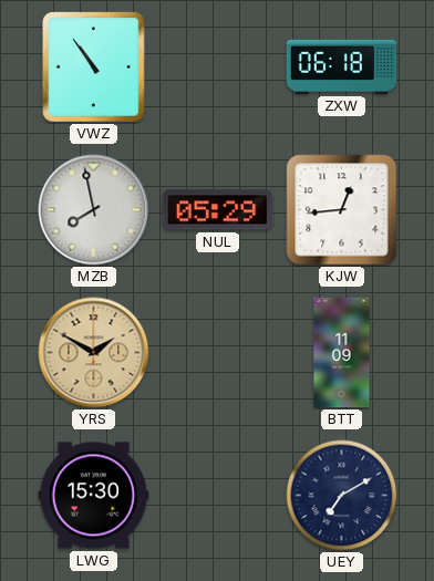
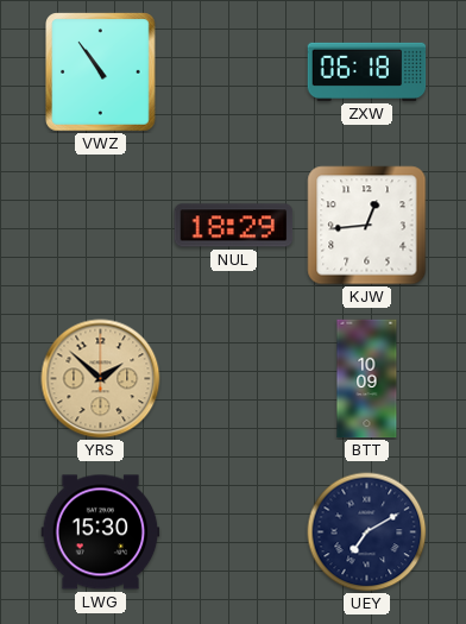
MZB: 7:58 -> none (94, 210)
NUL: 05:29 -> 18:29 (234, 226)
YRS: 1:50 -> 1:52 (101, 379)
BTT: 11:09 -> 10:09 (367, 379)
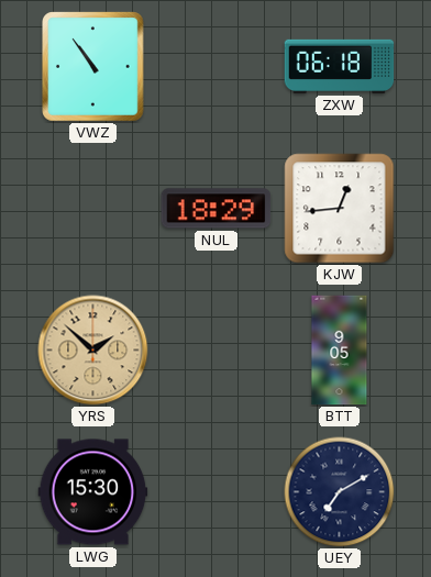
BTT: 10:09 -> 9:05 (340, 351)
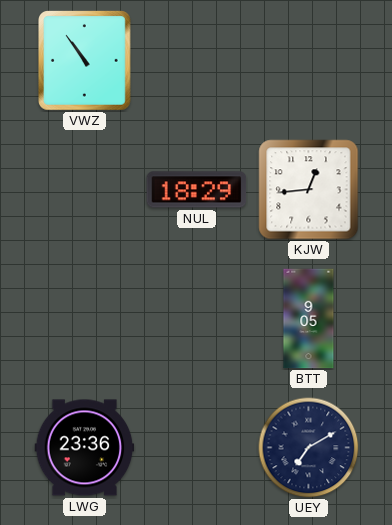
ZXW: 06:18 -> none (340, 66)
YRS: 1:52 -> none (93, 351)
LWG: 15:30 -> 23:36 (85, 448)
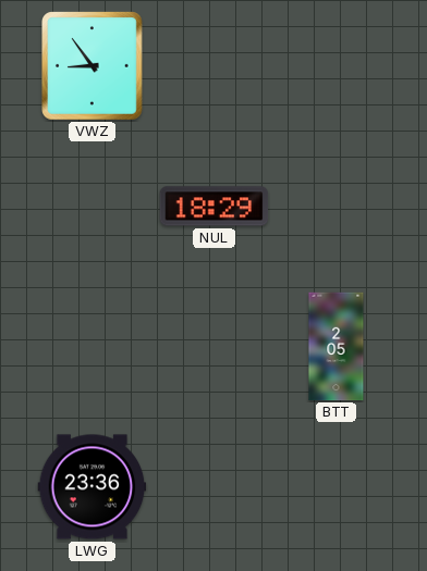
VWZ: 10:54 -> 8:54 (93, 66)
KJW: 12:44 -> none (309, 190)
BTT: 9:05 -> 2:05 (337, 347)
UEY: 7:10 -> none (309, 448)
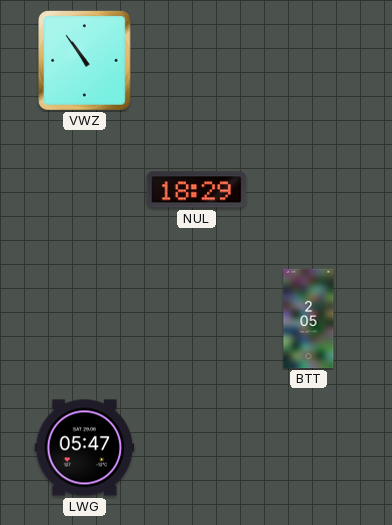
VWZ: 8:54 -> 10:54 (85, 61)
LWG: 23:36 -> 05:47 (85, 448)
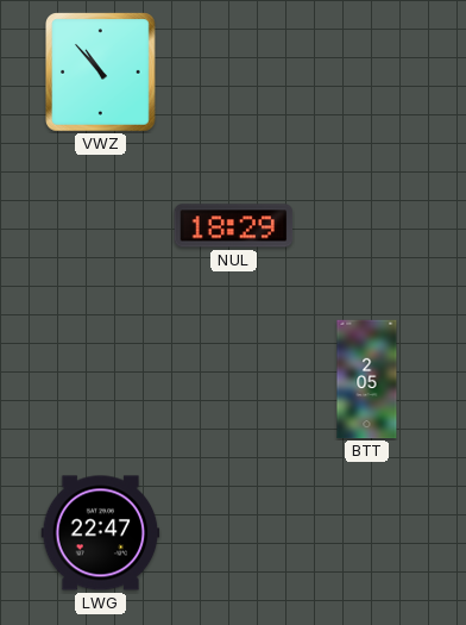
VWZ: 10:54 -> 10:53 (101, 73)
LWG: 05:47 -> 22:47 (101, 533)
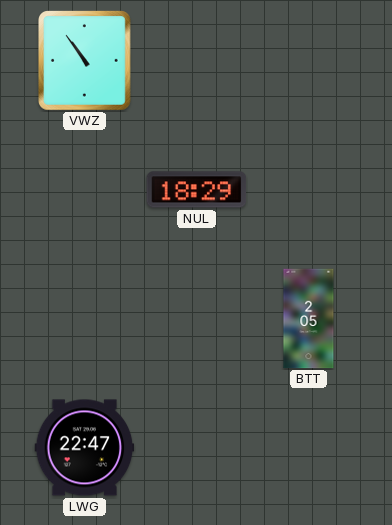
VWZ: 10:53 -> 10:54 (85, 61)
